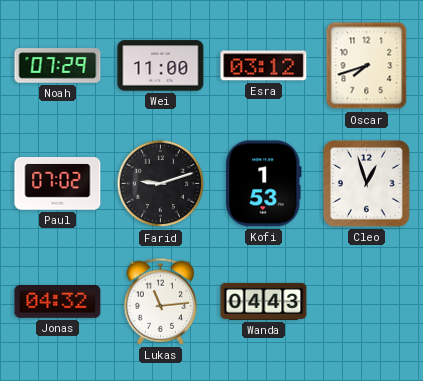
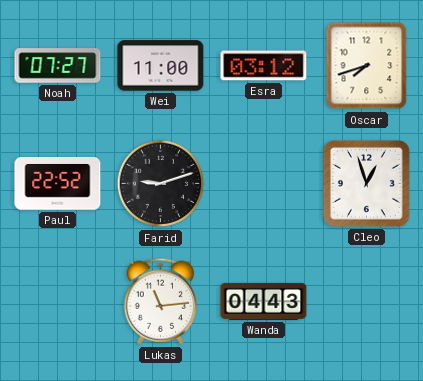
Noah: 07:29 -> 07:27 (58, 66)
Paul: 07:02 -> 22:52 (58, 184)
Kofi: 1:53 -> none (264, 184)
Jonas: 04:32 -> none (58, 301)
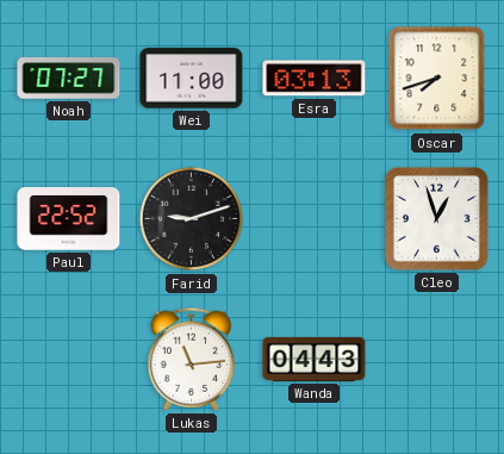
Esra: 03:12 -> 03:13 (315, 79)
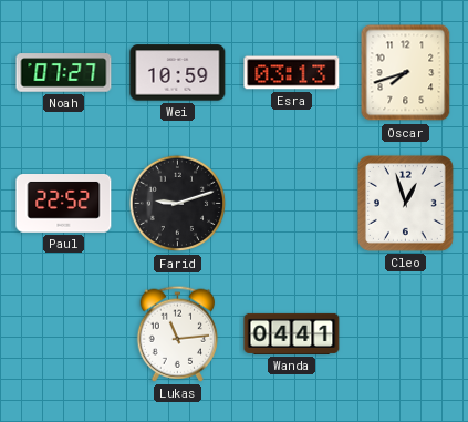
Wei: 11:00 -> 10:59 (178, 73)
Wanda: 04:43 -> 04:41 (292, 333)
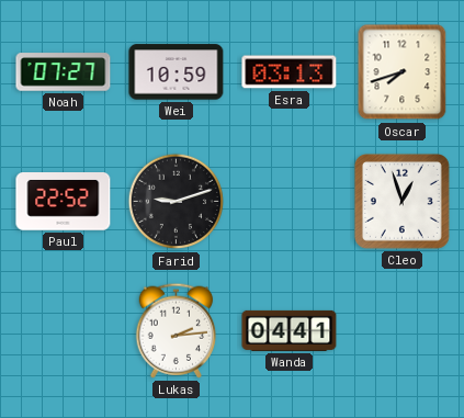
Lukas: 11:14 -> 2:14 (177, 330)
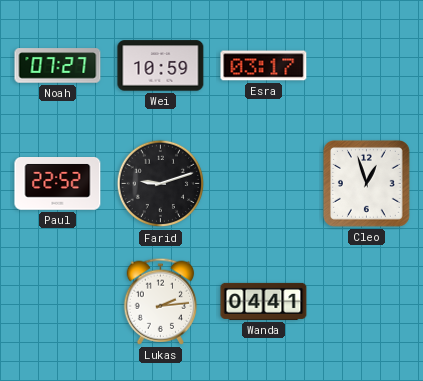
Esra: 03:13 -> 03:17 (264, 66)
Oscar: 7:42 -> none (403, 72)
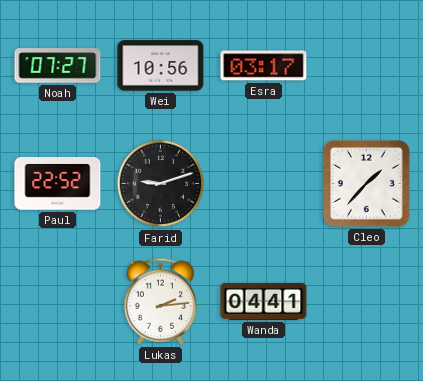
Wei: 10:59 -> 10:56 (161, 66)
Cleo: 12:57 -> 1:37 (366, 183)
